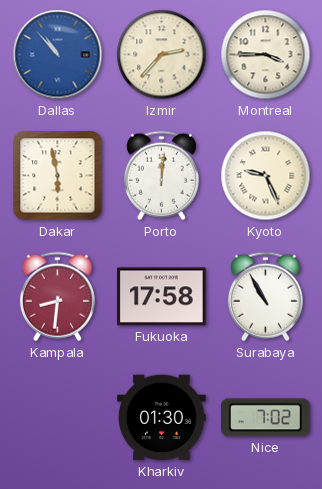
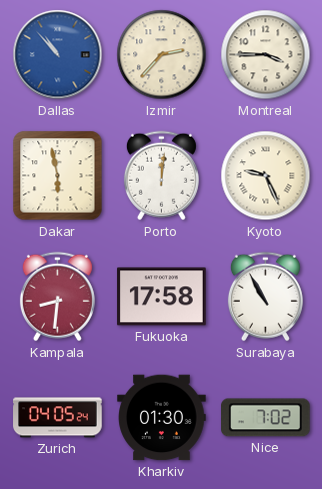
Zurich: none -> 04:05 (58, 418)
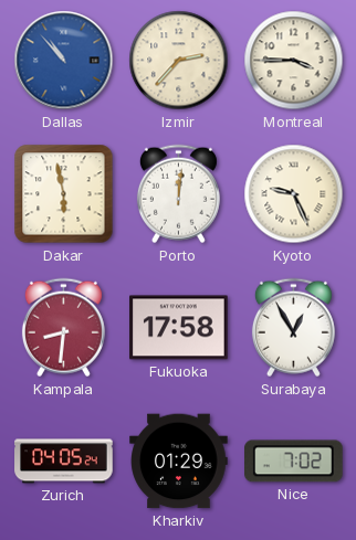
Surabaya: 10:55 -> 12:55 (293, 328)
Kharkiv: 01:30 -> 01:29 (179, 462)
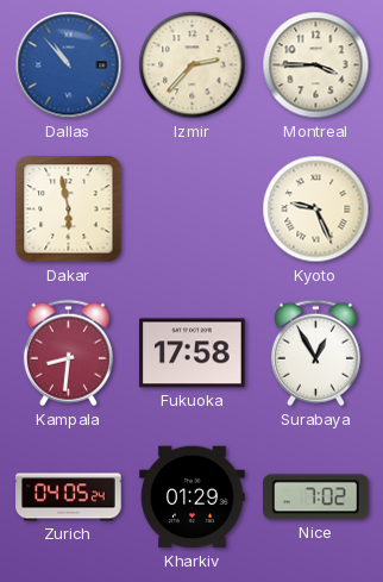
Porto: 12:01 -> none (178, 194)
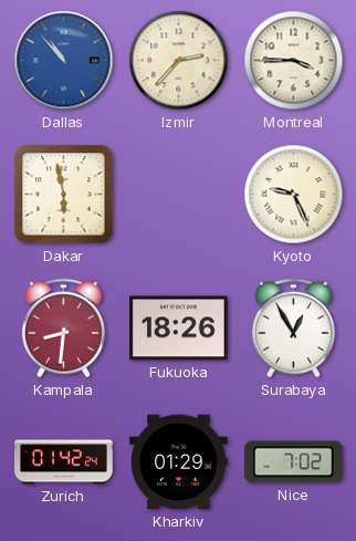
Fukuoka: 17:58 -> 18:26 (179, 329)
Zurich: 04:05 -> 01:42 (64, 462)
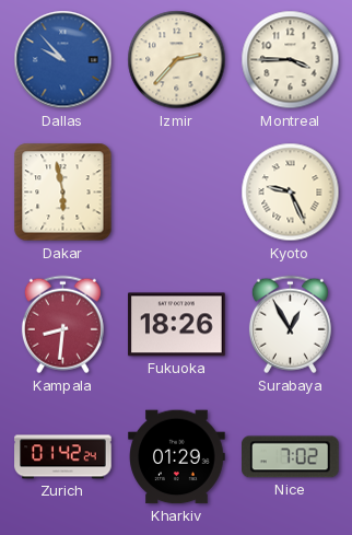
Dallas: 10:53 -> 9:53 (63, 60)
